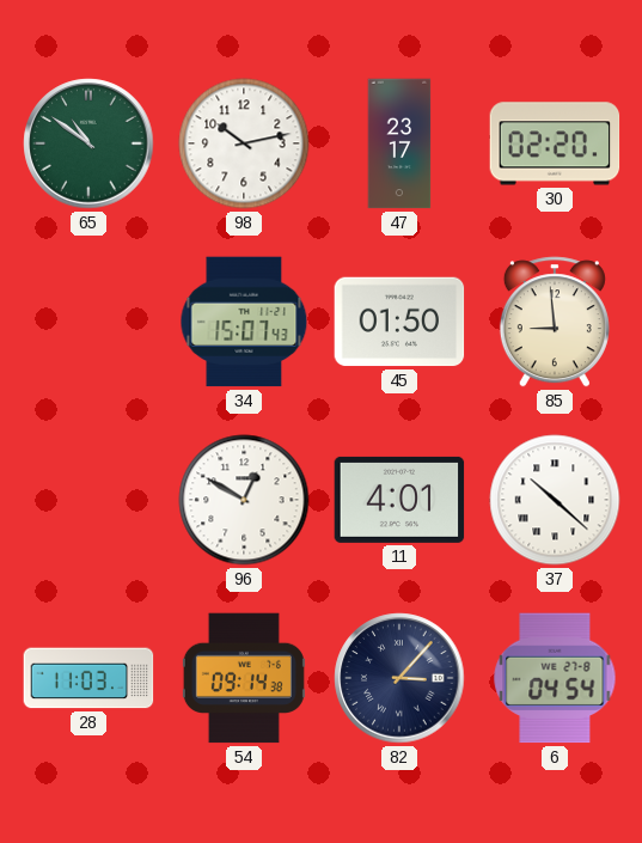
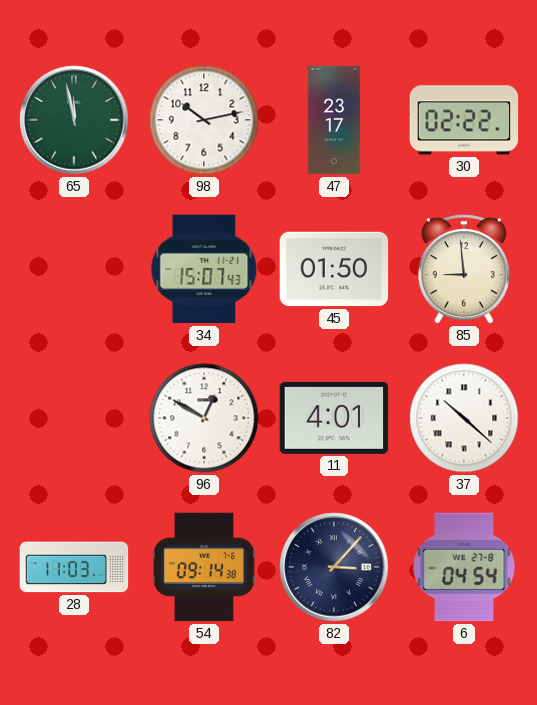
65: 10:51 -> 11:58 (74, 120)
30: 02:20 -> 02:22 (464, 120)
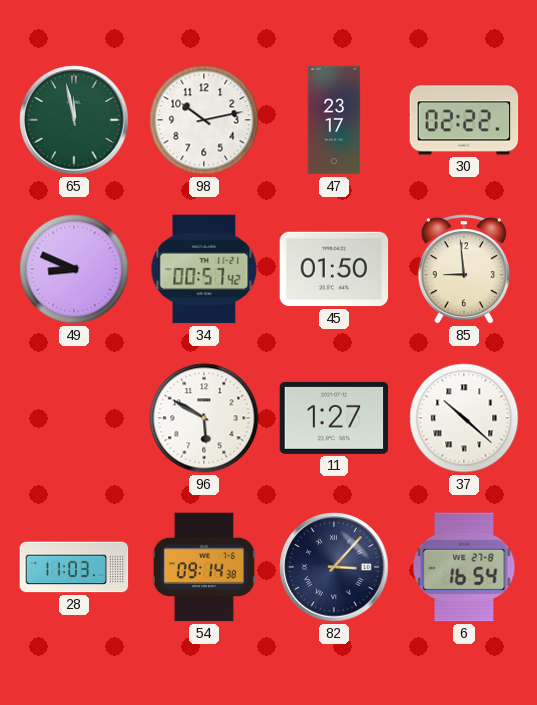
49: none -> 8:49 (74, 269)
34: 15:07 -> 00:57 (204, 269)
96: 12:50 -> 5:50 (204, 418)
11: 4:01 -> 1:27 (334, 418)
6: 04:54 -> 16:54 (464, 567)
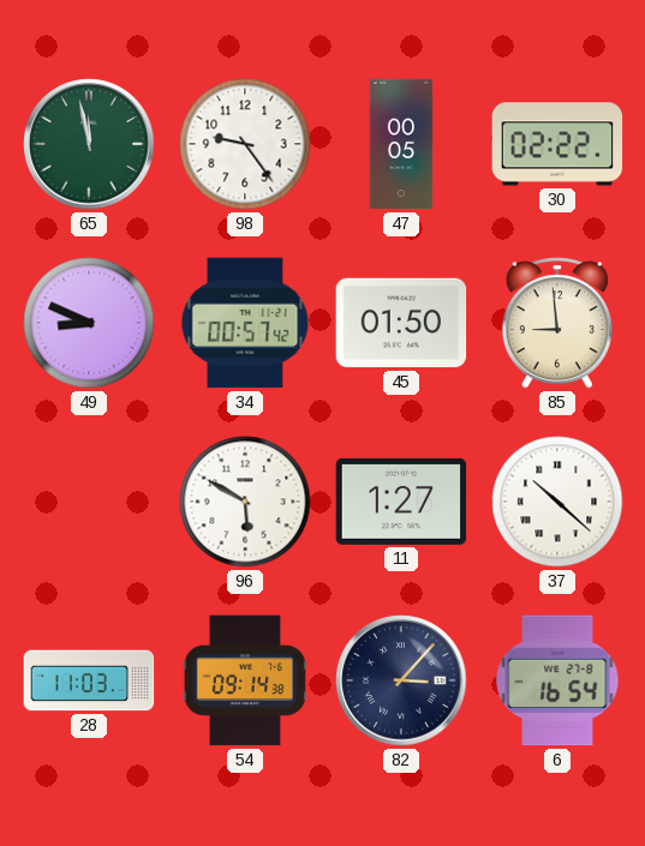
98: 10:13 -> 9:24 (245, 144)
47: 23:17 -> 00:05 (401, 144)
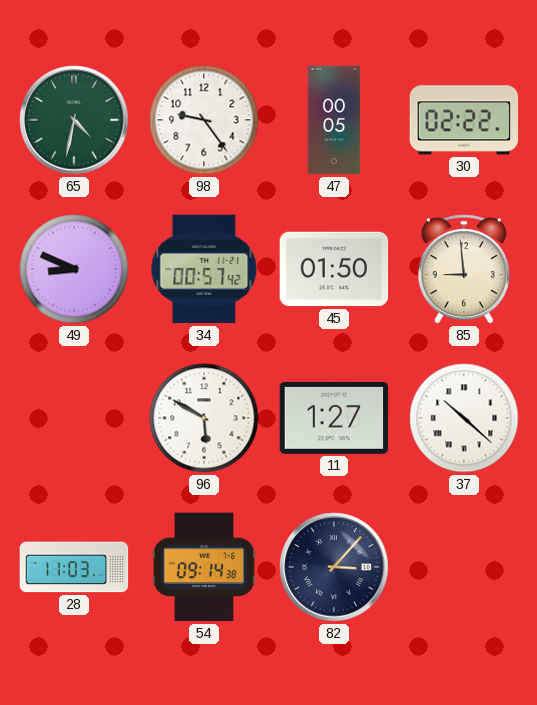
65: 11:58 -> 4:32 (74, 120)
6: 16:54 -> none (557, 680)
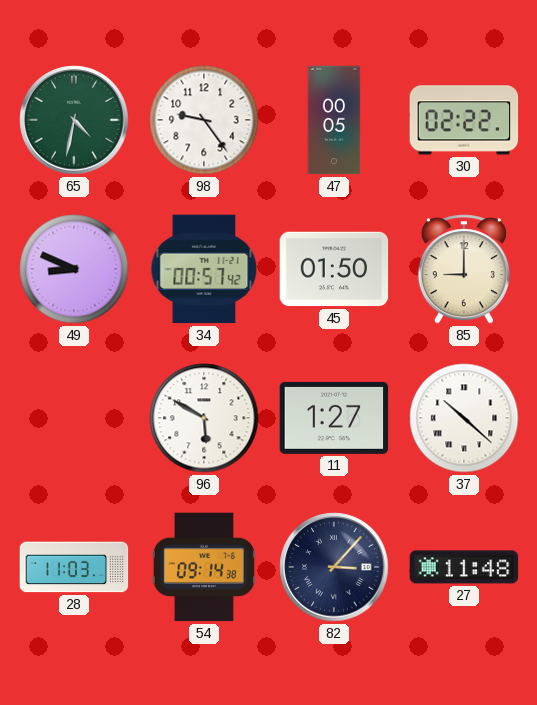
85: 8:59 -> 9:00 (464, 269)
27: none -> 11:48 (464, 567)
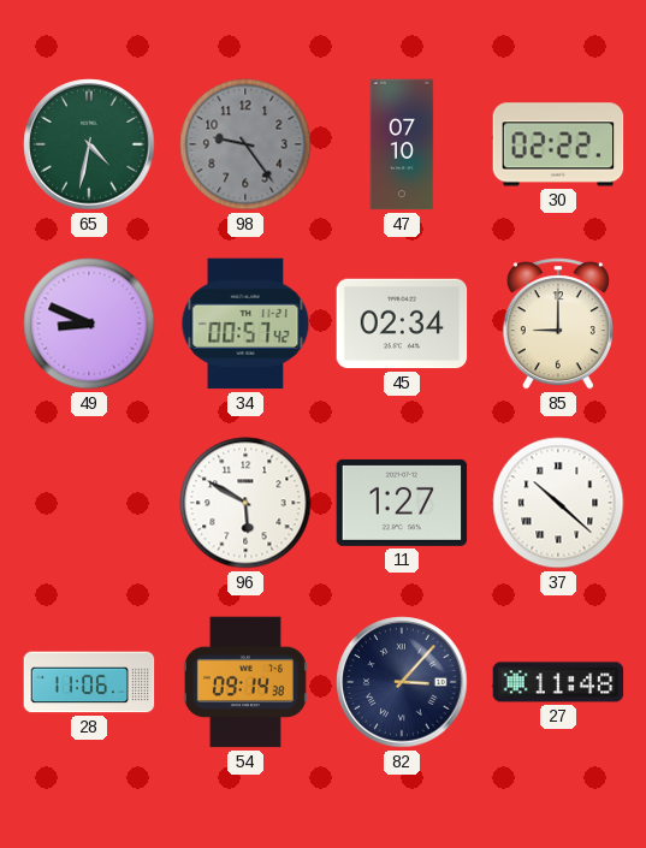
98 dial: white -> grey (245, 144)
47: 00:05 -> 07:10 (402, 144)
45: 01:50 -> 02:34 (402, 324)
28: 11:03 -> 11:06 (89, 682)
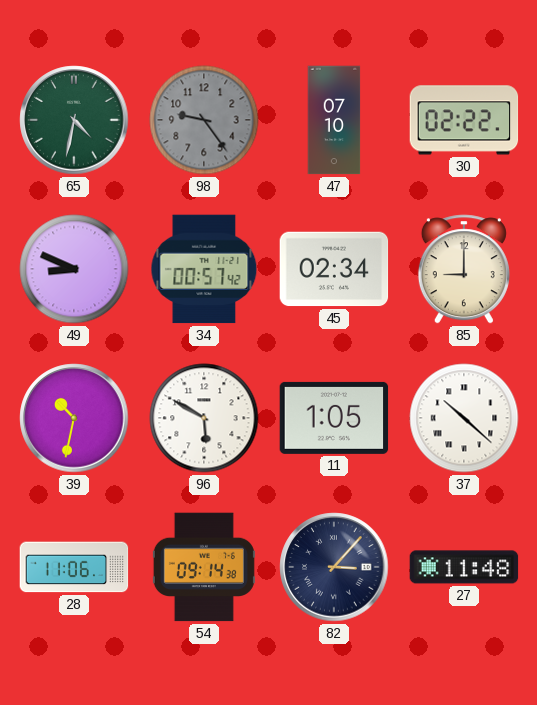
39: none -> 10:32 (74, 418)
11: 1:27 -> 1:05 (334, 418)
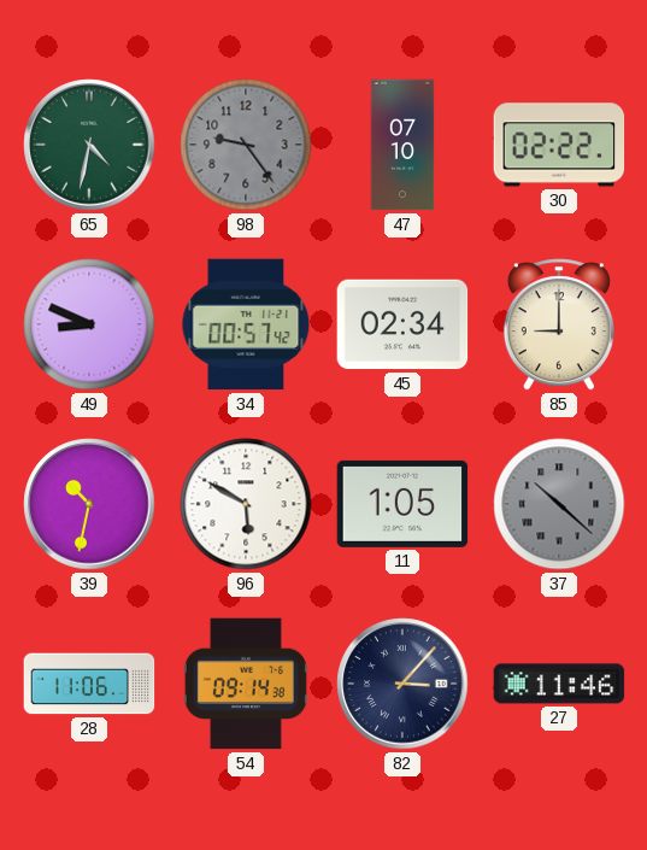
37 dial: white -> grey (559, 504)
27: 11:48 -> 11:46 (559, 684)
